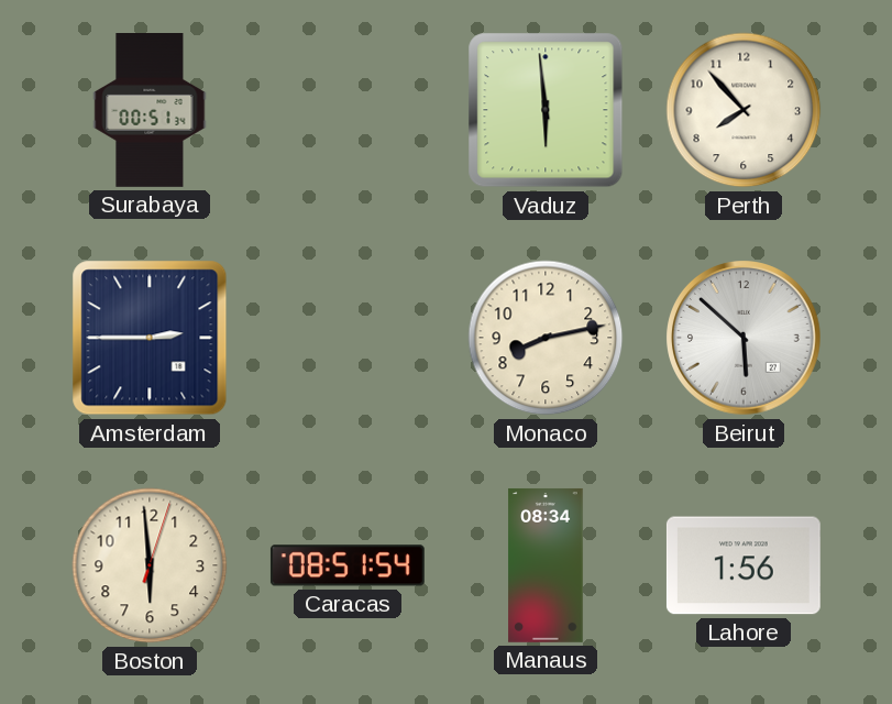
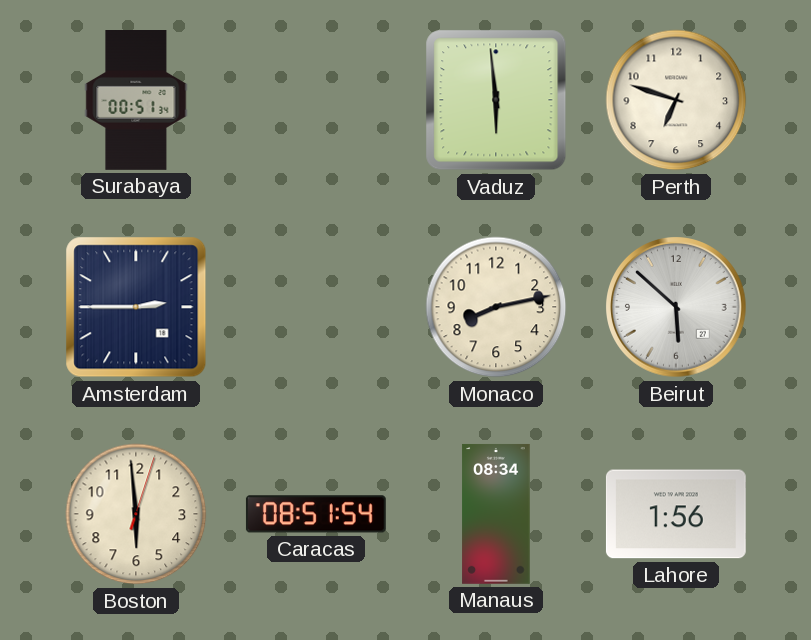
Perth: 7:53 -> 6:48 (676, 100)
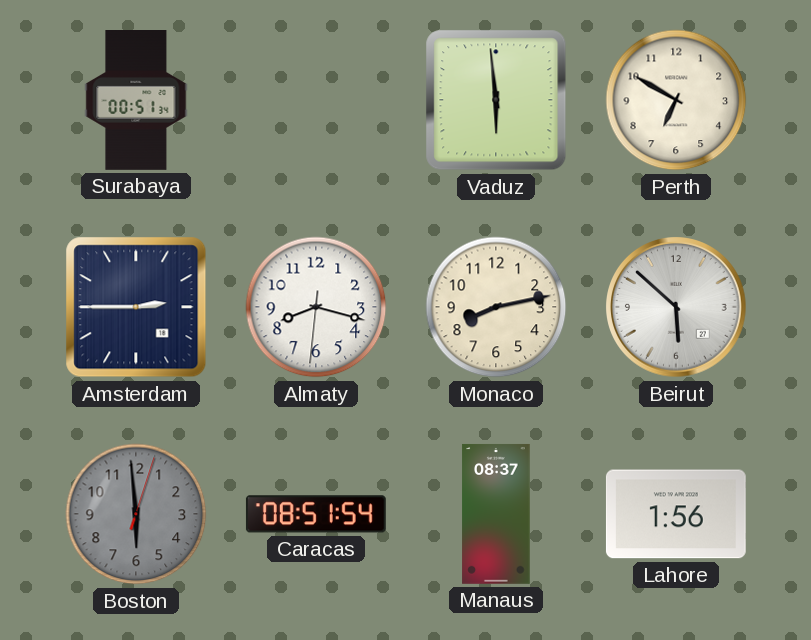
Perth: 6:48 -> 6:50 (676, 100)
Almaty: none -> 8:17 (316, 307)
Boston dial: cream -> grey (136, 514)
Manaus: 08:34 -> 08:37 (496, 514)
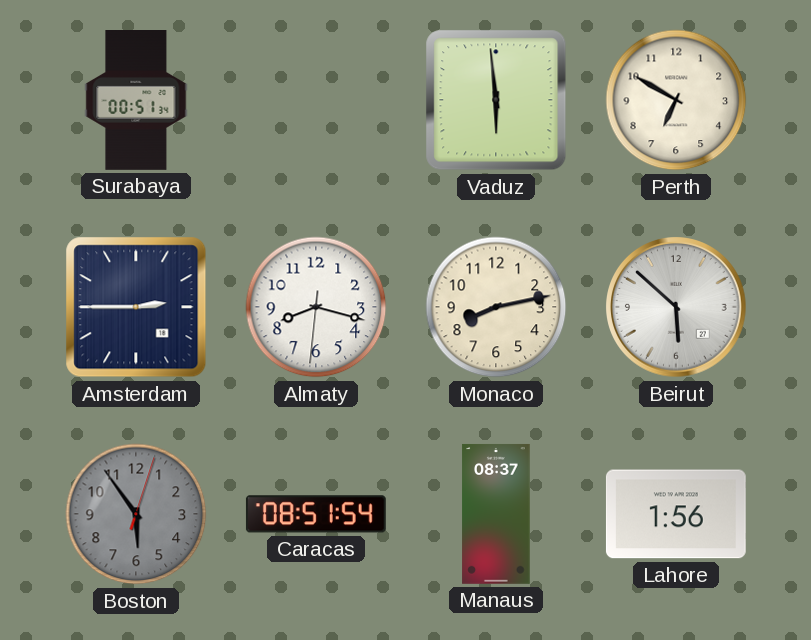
Boston: 5:59 -> 5:54 (136, 514)
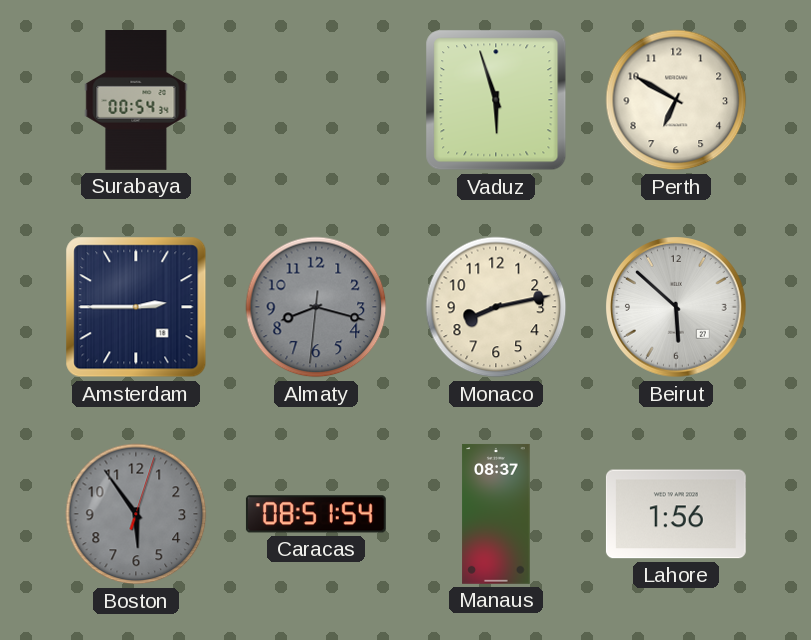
Surabaya: 00:51 -> 00:54 (136, 101)
Vaduz: 5:59 -> 5:57 (496, 100)
Almaty dial: white -> grey (316, 307)
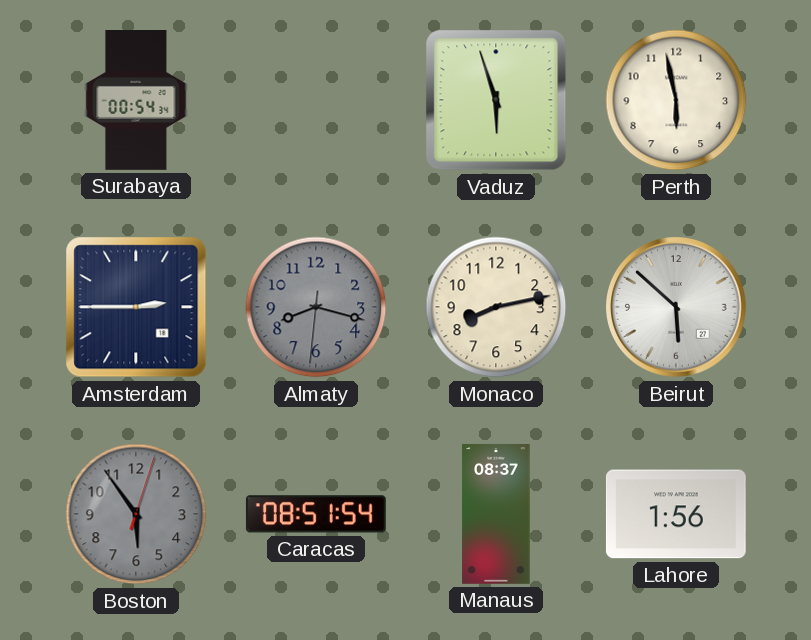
Perth: 6:50 -> 5:58 (676, 100)
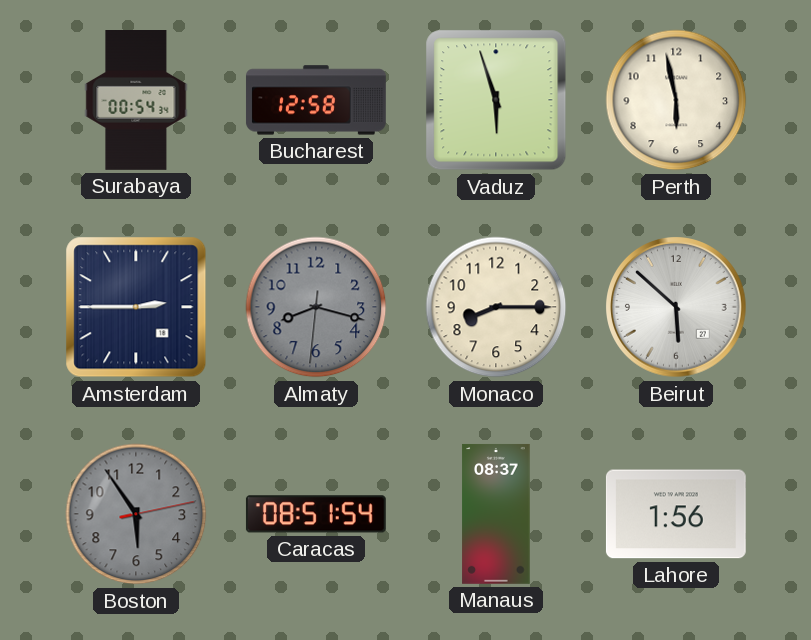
Bucharest: none -> 12:58 (316, 100)
Monaco: 8:13 -> 8:15 (496, 307)
Boston: 5:54:03 -> 5:54:13 (136, 514)
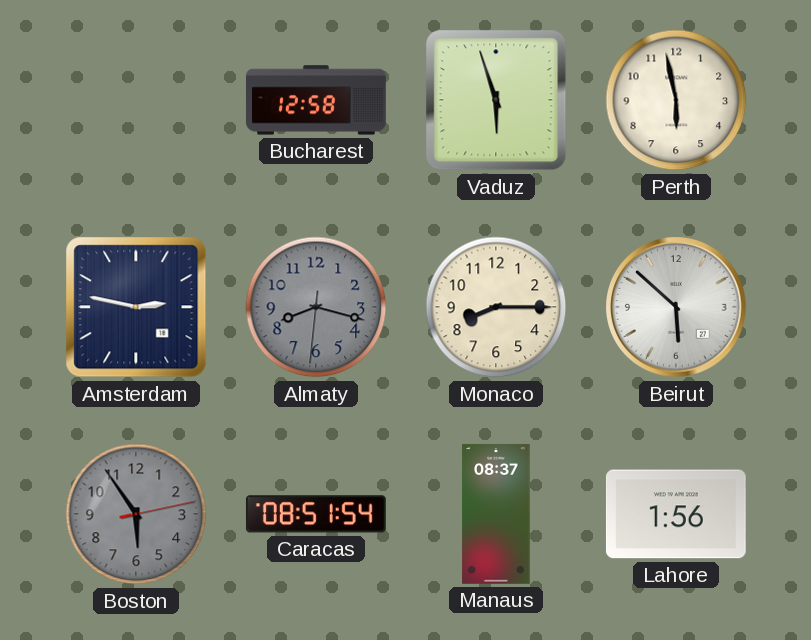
Surabaya: 00:54 -> none (136, 101)
Amsterdam: 2:45 -> 2:47 (136, 307)
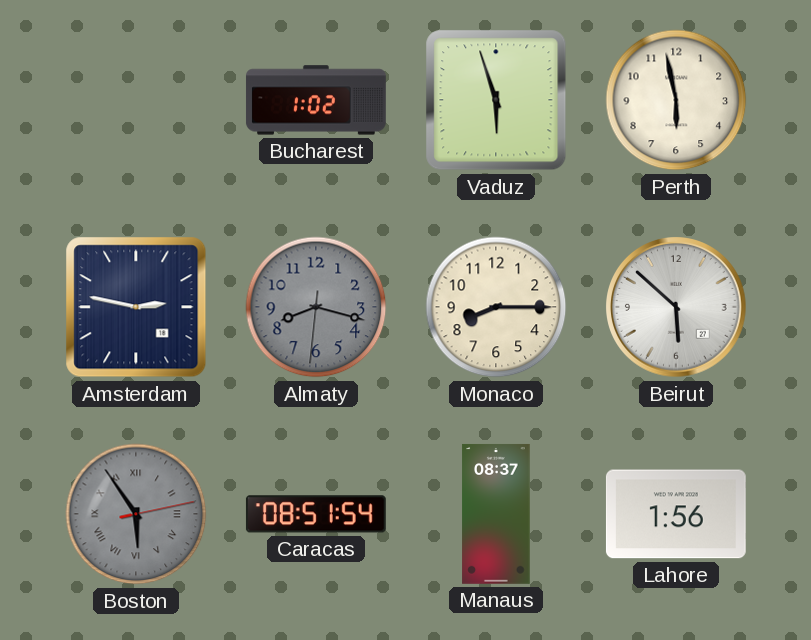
Bucharest: 12:58 -> 1:02 (316, 100)
Boston numerals: Arabic -> Roman (136, 514)
